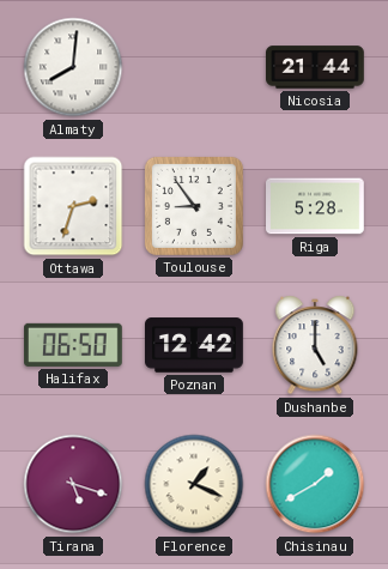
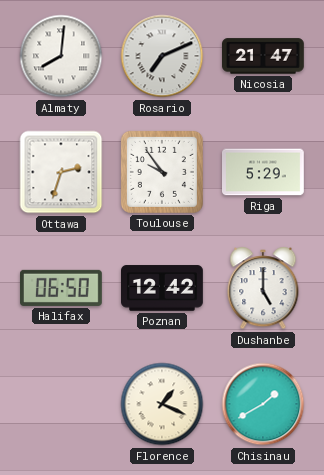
Rosario: none -> 7:11 (162, 56)
Nicosia: 21:44 -> 21:47 (264, 56)
Toulouse: 8:54 -> 9:54 (162, 172)
Riga: 5:28 -> 5:29 (264, 172)
Tirana: 5:18 -> none (73, 484)
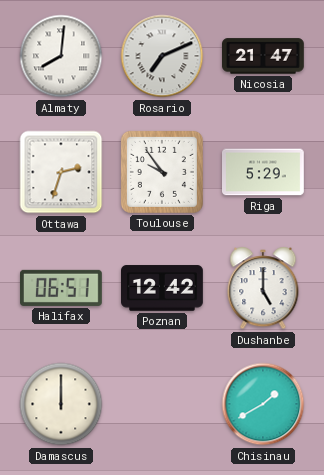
Halifax: 06:50 -> 06:51 (62, 288)
Damascus: none -> 12:00 (61, 404)
Florence: 1:19 -> none (162, 404)
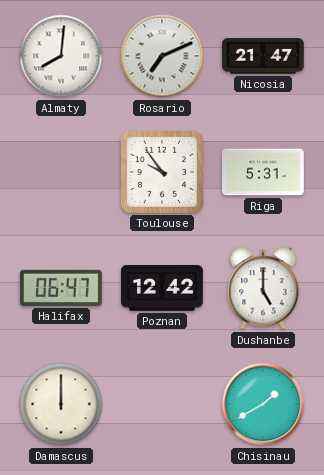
Ottawa: 2:33 -> none (61, 172)
Riga: 5:29 -> 5:31 (264, 172)
Halifax: 06:51 -> 06:47 (62, 288)
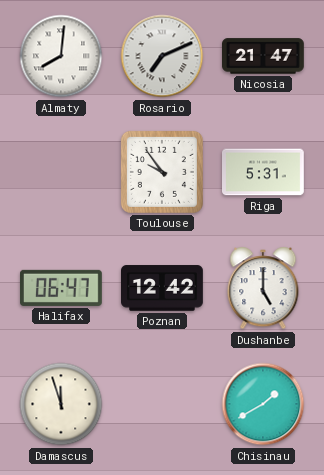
Damascus: 12:00 -> 11:57 (61, 404)
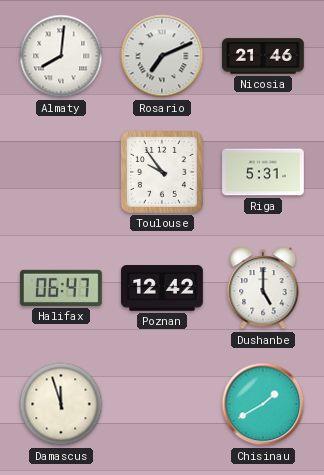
Nicosia: 21:47 -> 21:46 (264, 56)
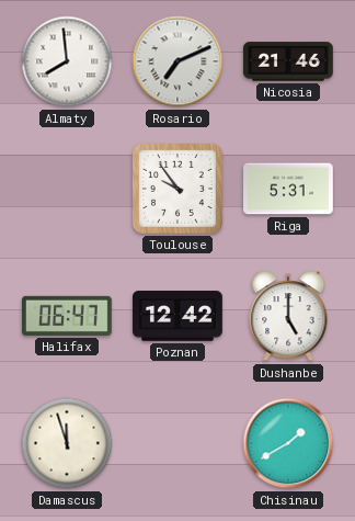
Almaty: 8:01 -> 7:59 (67, 61)
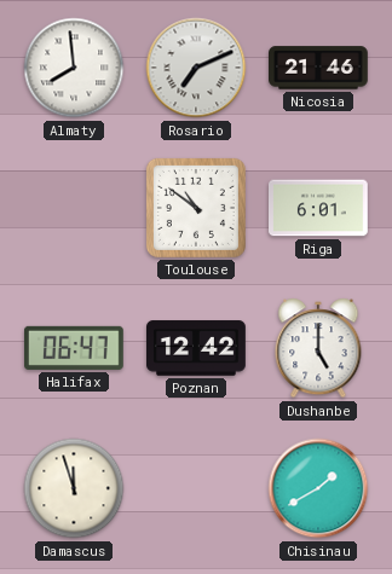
Toulouse: 9:54 -> 10:51 (196, 208)
Riga: 5:31 -> 6:01 (319, 208)
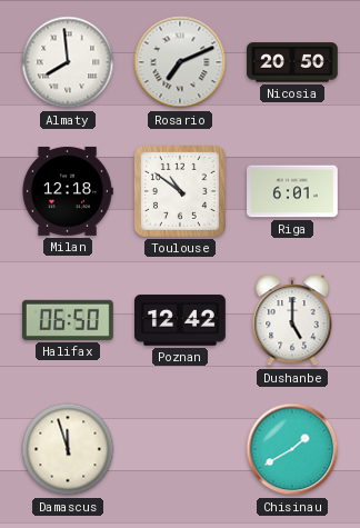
Nicosia: 21:46 -> 20:50 (293, 62)
Milan: none -> 12:18 (68, 191)
Halifax: 06:47 -> 06:50 (69, 320)
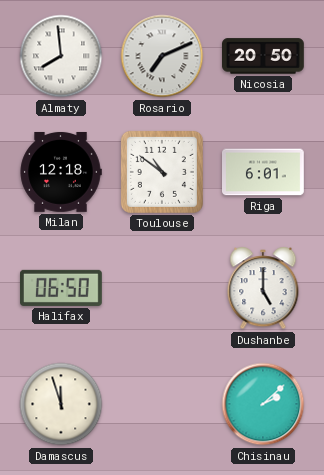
Poznan: 12:42 -> none (181, 320)
Chisinau: 1:40 -> 2:08 (263, 404)
